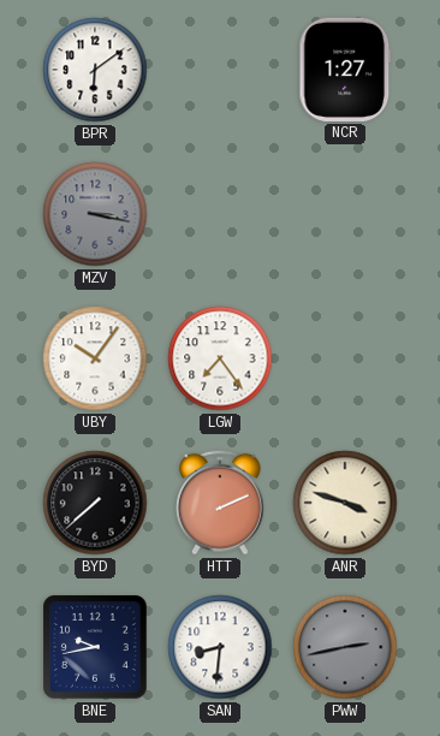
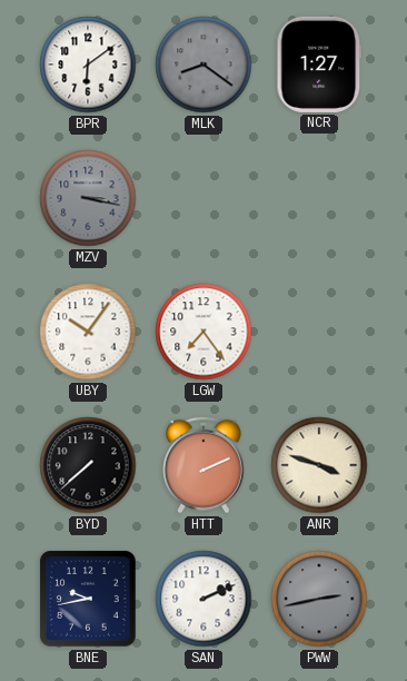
MLK: none -> 8:21 (203, 65)
SAN: 8:31 -> 2:11 (203, 599)
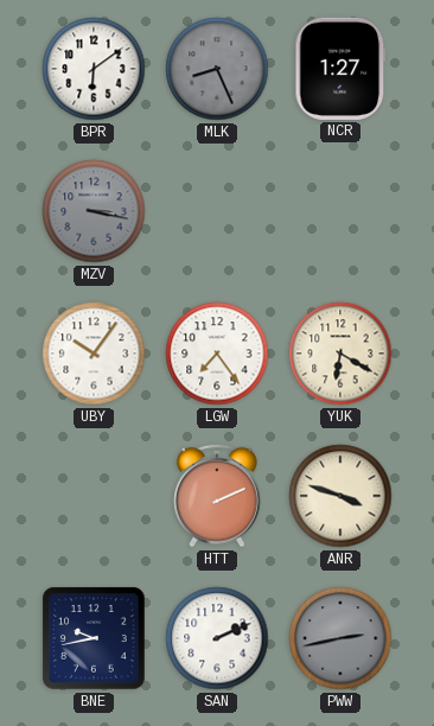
MLK: 8:21 -> 8:26 (217, 69)
YUK: none -> 6:20 (340, 354)
BYD: 7:38 -> none (88, 465)
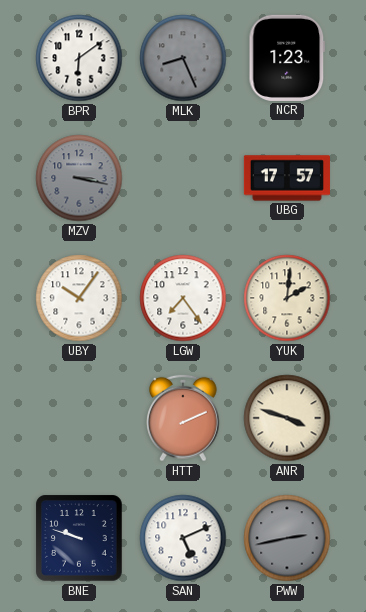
NCR: 1:27 -> 1:23 (287, 58)
UBG: none -> 17:57 (287, 178)
YUK: 6:20 -> 2:01 (287, 298)
BNE: 9:43 -> 9:48 (79, 538)
SAN: 2:11 -> 5:11 (183, 538)
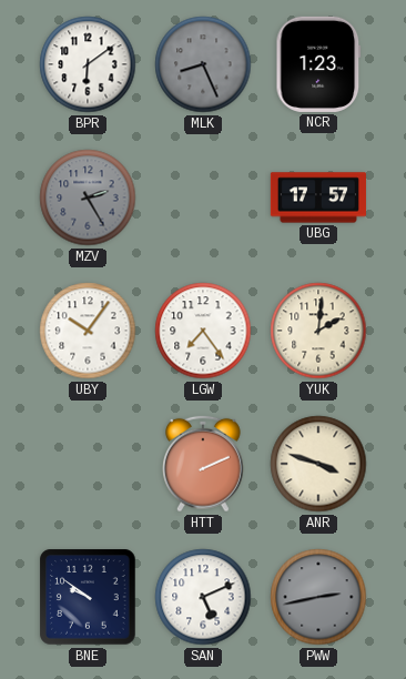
MZV: 3:17 -> 2:25 (88, 197)
BNE: 9:48 -> 9:51 (88, 597)
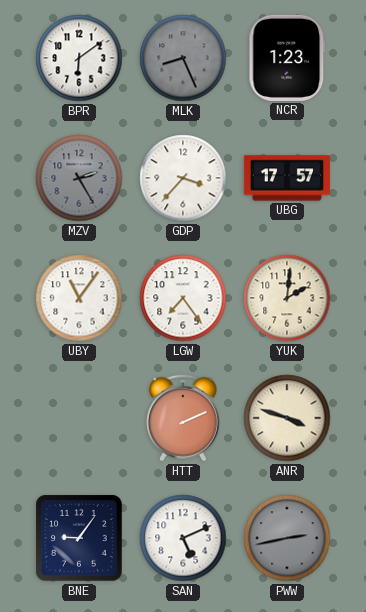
GDP: none -> 3:37 (183, 178)
UBY: 10:06 -> 11:06 (79, 298)
BNE: 9:51 -> 9:06 (79, 538)
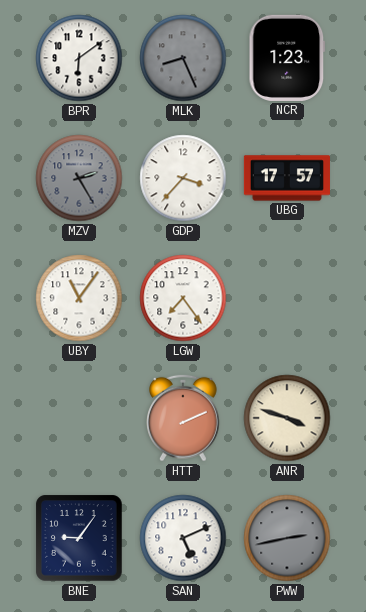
YUK: 2:01 -> none (287, 298)
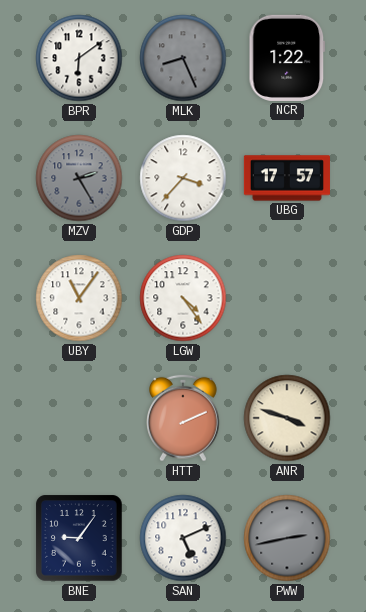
NCR: 1:23 -> 1:22 (287, 58)
LGW: 7:24 -> 4:24 (183, 298)
